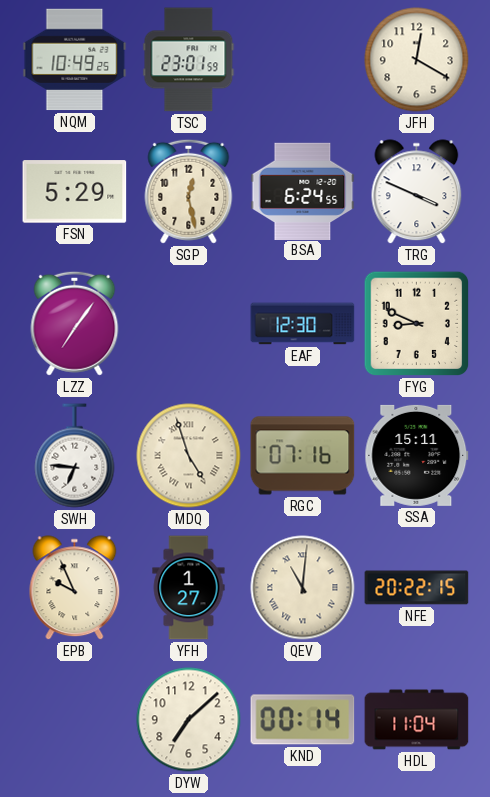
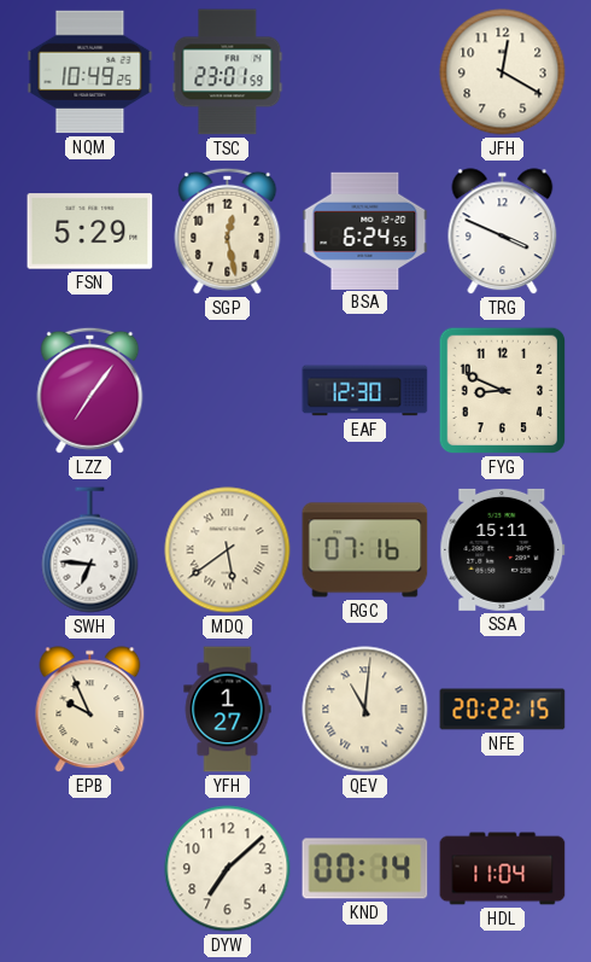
MDQ: 4:57 -> 5:39 (228, 550)
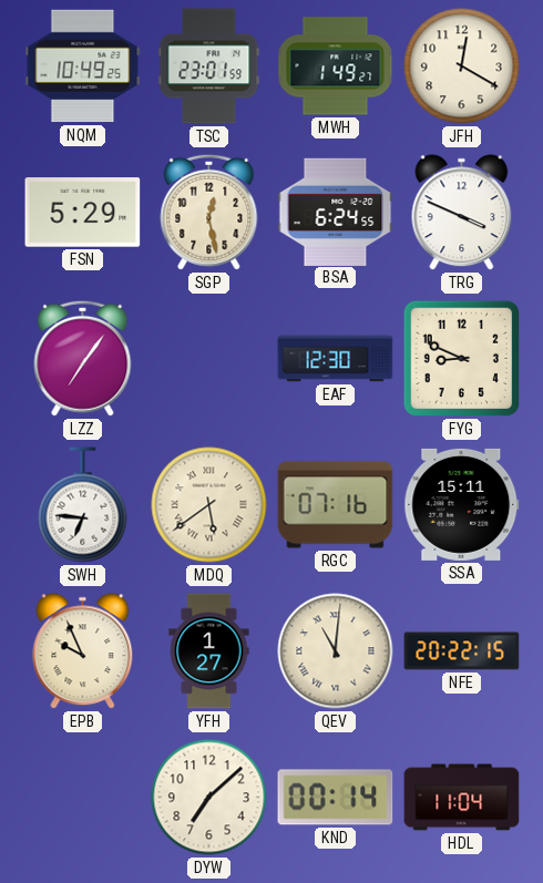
MWH: none -> 1:49 (336, 66)
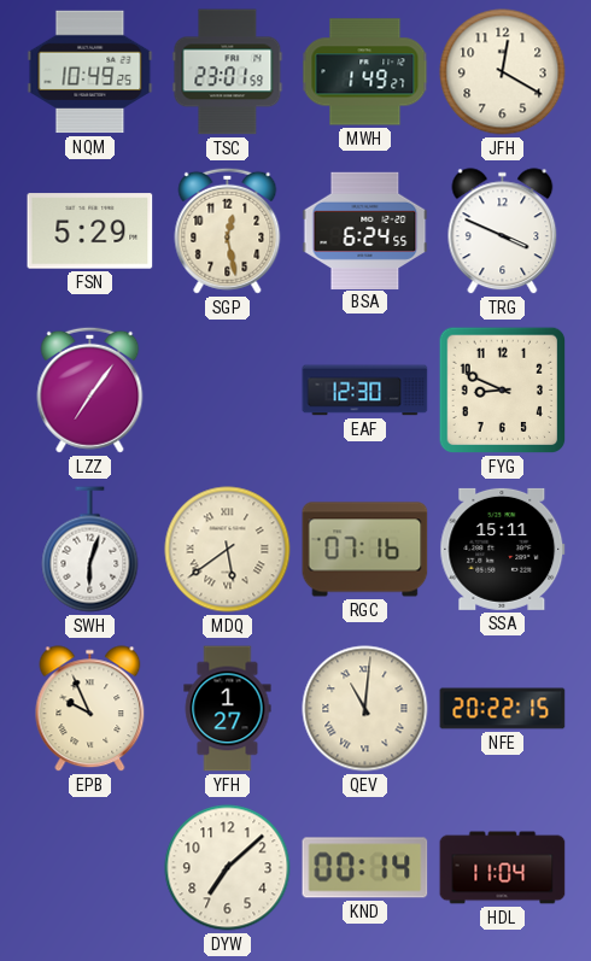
SWH: 6:46 -> 6:03 (90, 550)
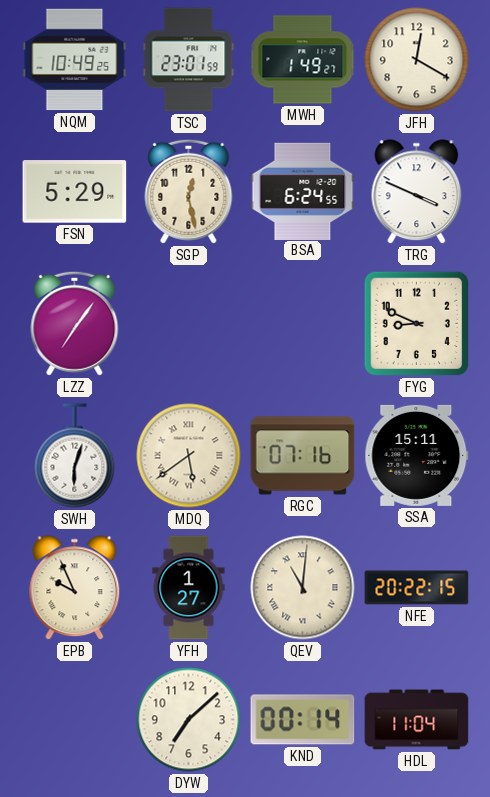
EAF: 12:30 -> none (365, 391)
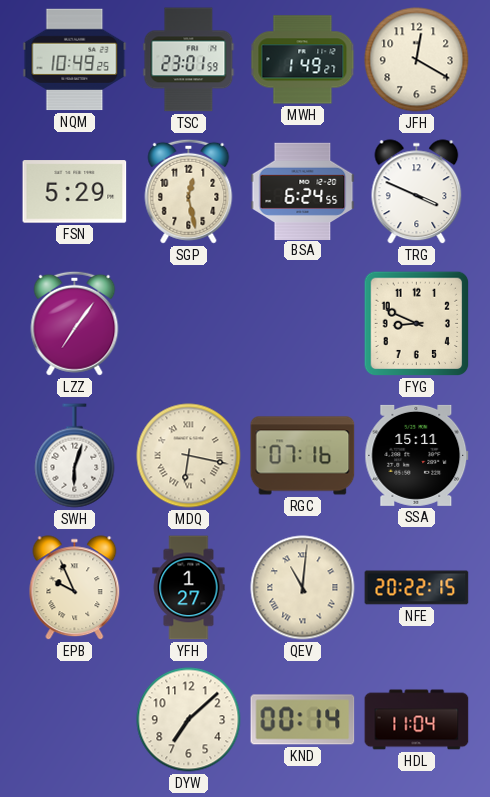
MDQ: 5:39 -> 6:17 (189, 456)
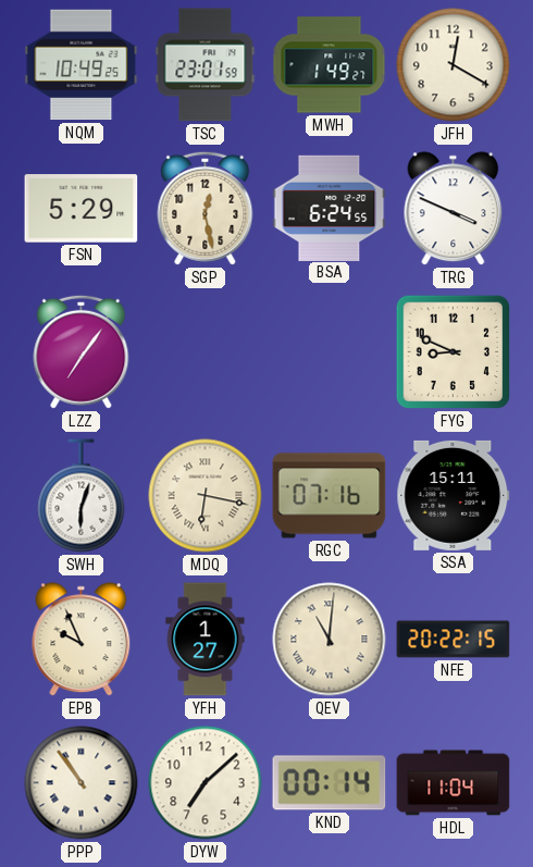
PPP: none -> 10:54 (82, 783)
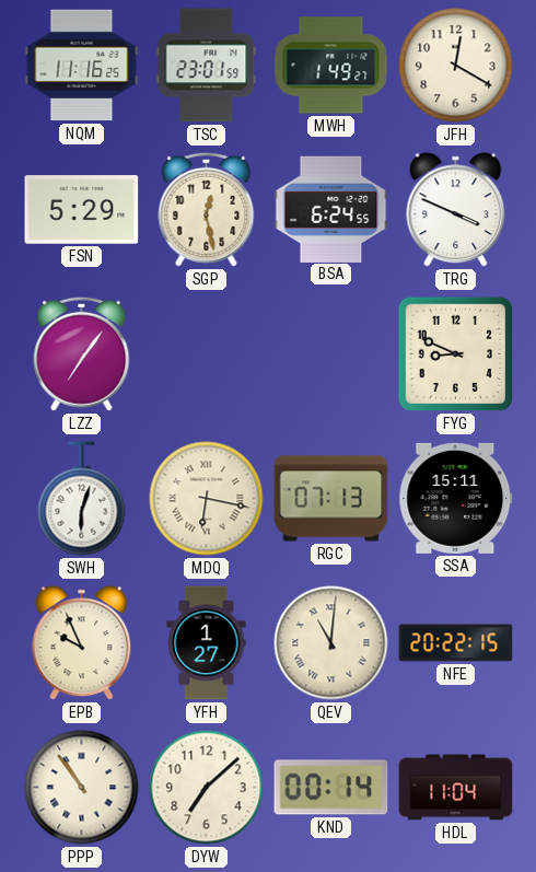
NQM: 10:49 -> 11:16 (82, 66)
RGC: 07:16 -> 07:13 (331, 499)
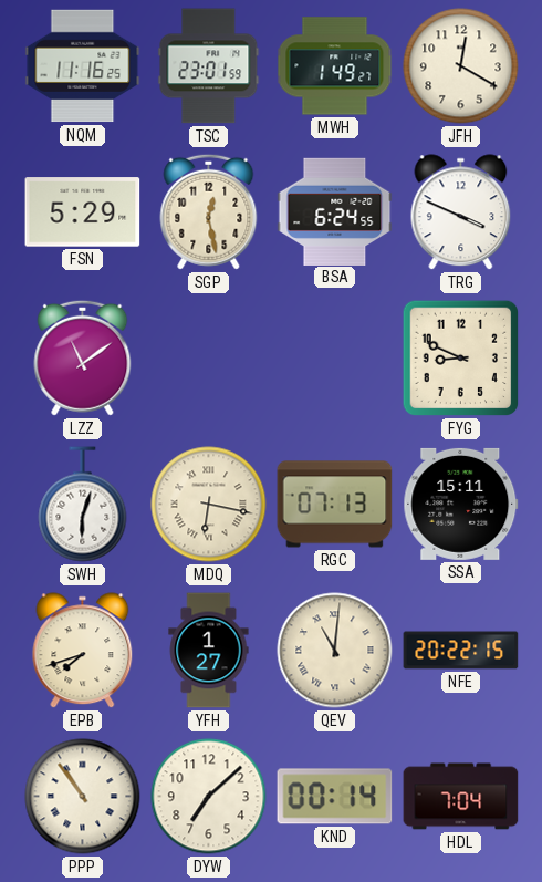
LZZ: 7:06 -> 11:09 (83, 357)
EPB: 9:56 -> 7:42 (83, 651)
HDL: 11:04 -> 7:04 (461, 797)
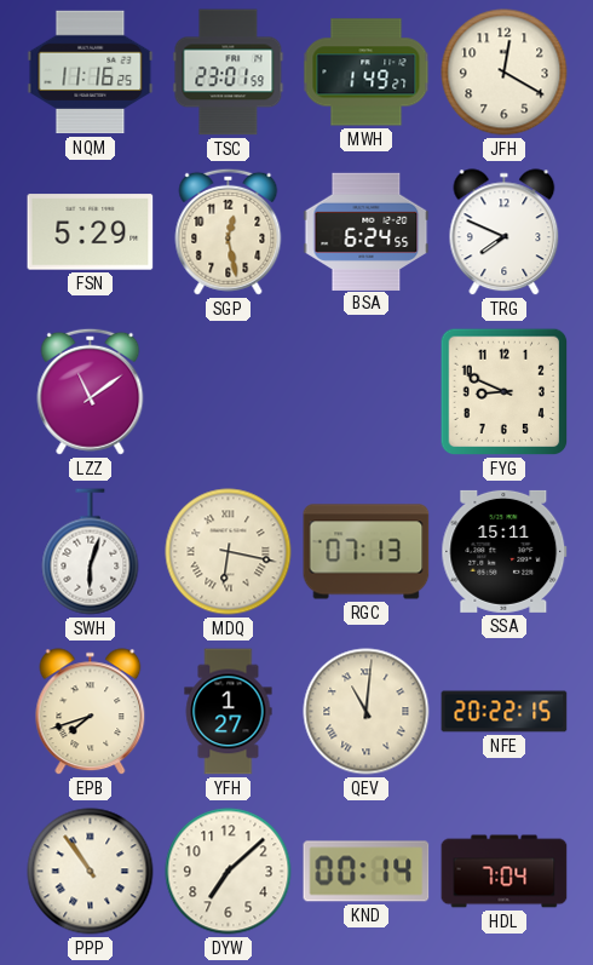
TRG: 3:49 -> 7:49 (505, 232)
